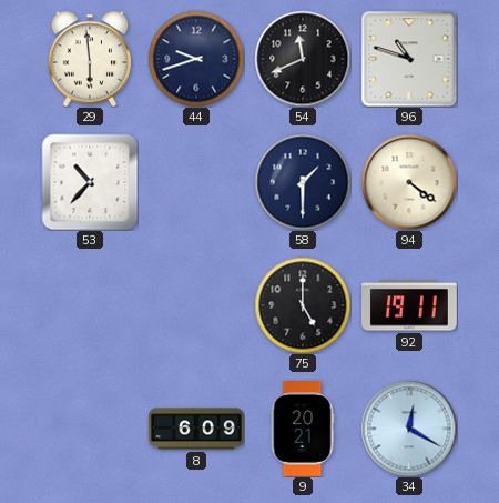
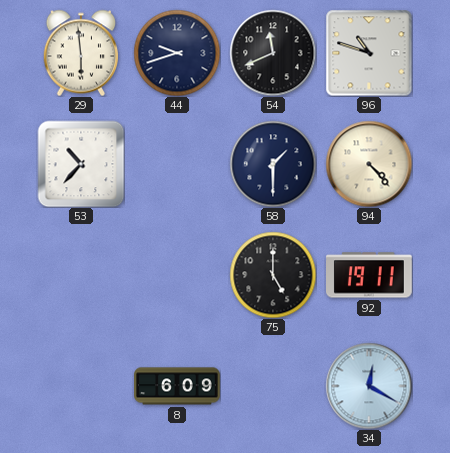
94: 4:21 -> 4:23 (369, 164)
9: 20:21 -> none (303, 430)
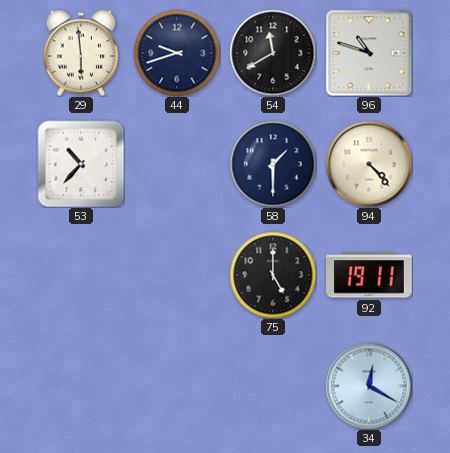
54: 11:41 -> 11:40 (273, 53)
8: 6:09 -> none (177, 386)
